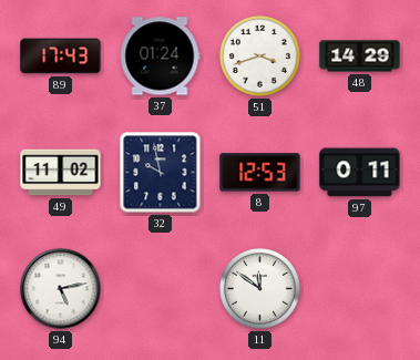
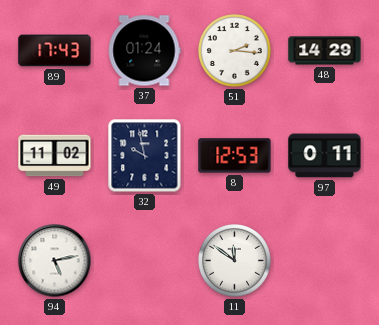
51: 3:42 -> 2:16 (235, 51)
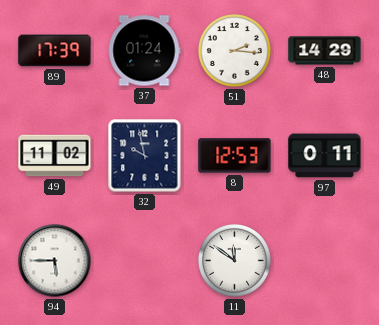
89: 17:43 -> 17:39 (55, 51)
94: 5:13 -> 5:45 (55, 261)
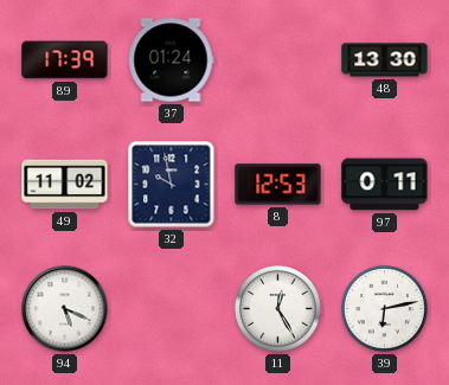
51: 2:16 -> none (235, 51)
48: 14:29 -> 13:30 (385, 60)
94: 5:45 -> 5:19 (65, 309)
11: 11:51 -> 12:25 (278, 309)
39: none -> 6:13 (385, 309)
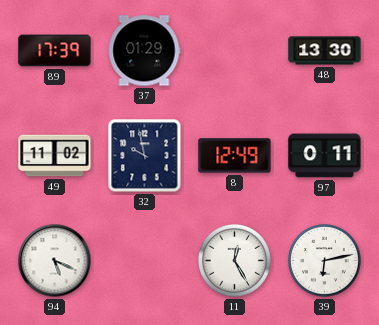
37: 01:24 -> 01:29 (144, 51)
8: 12:53 -> 12:49 (235, 156)
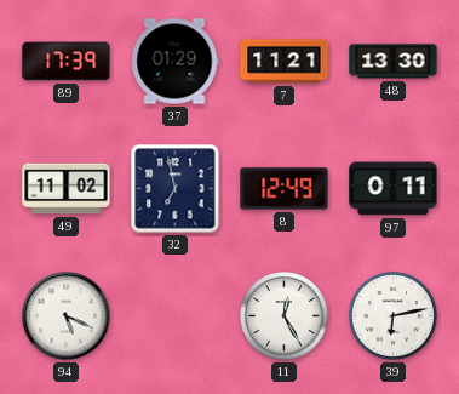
7: none -> 11:21 (285, 62)
32: 9:58 -> 6:58 (176, 189)
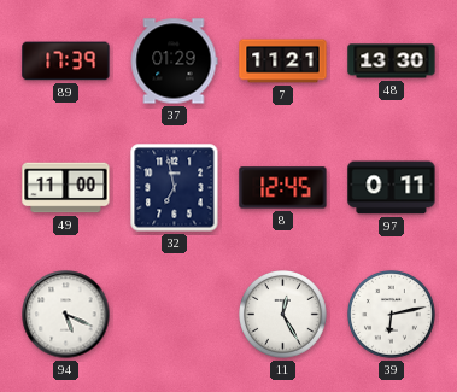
49: 11:02 -> 11:00 (66, 188)
8: 12:49 -> 12:45 (283, 188)
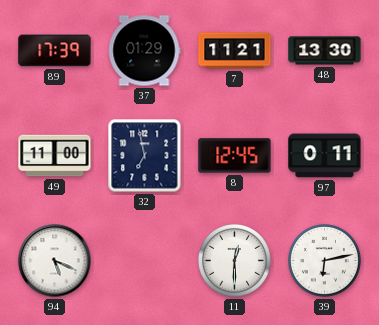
11: 12:25 -> 12:30 (235, 261)
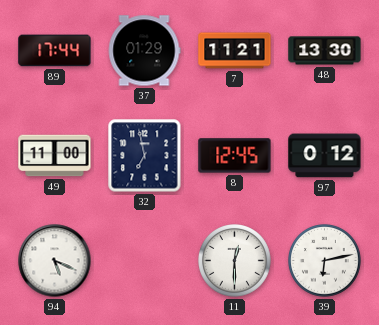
89: 17:39 -> 17:44 (55, 51)
97: 0:11 -> 0:12 (325, 156)
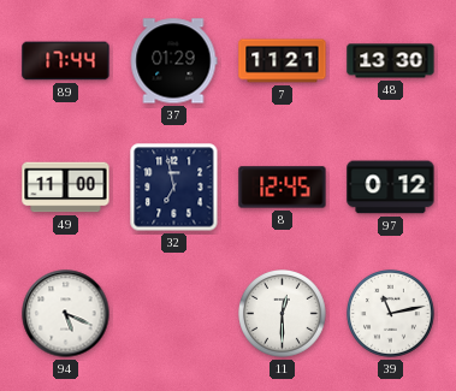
39: 6:13 -> 11:13 (391, 314)
